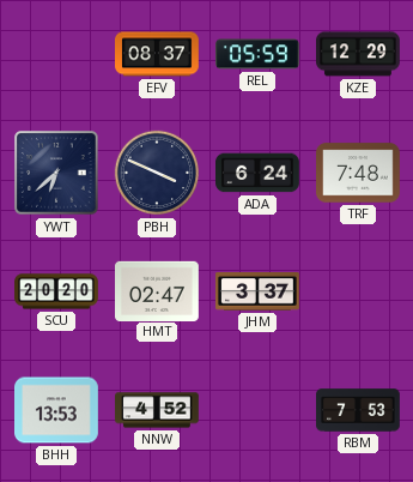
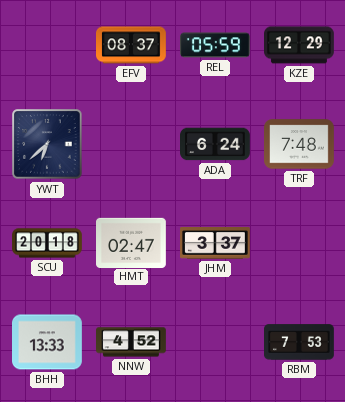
PBH: 3:49 -> none (157, 173)
SCU: 20:20 -> 20:18 (47, 243)
BHH: 13:53 -> 13:33 (48, 342)
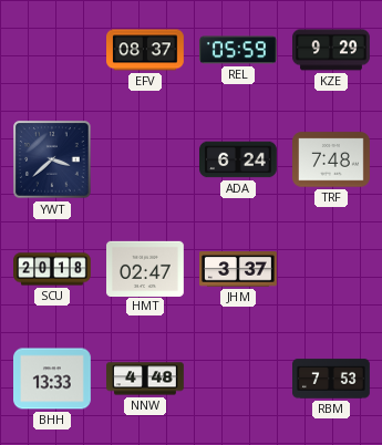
KZE: 12:29 -> 9:29 (332, 50)
YWT: 6:38 -> 3:38 (52, 159)
NNW: 4:52 -> 4:48 (146, 379)
